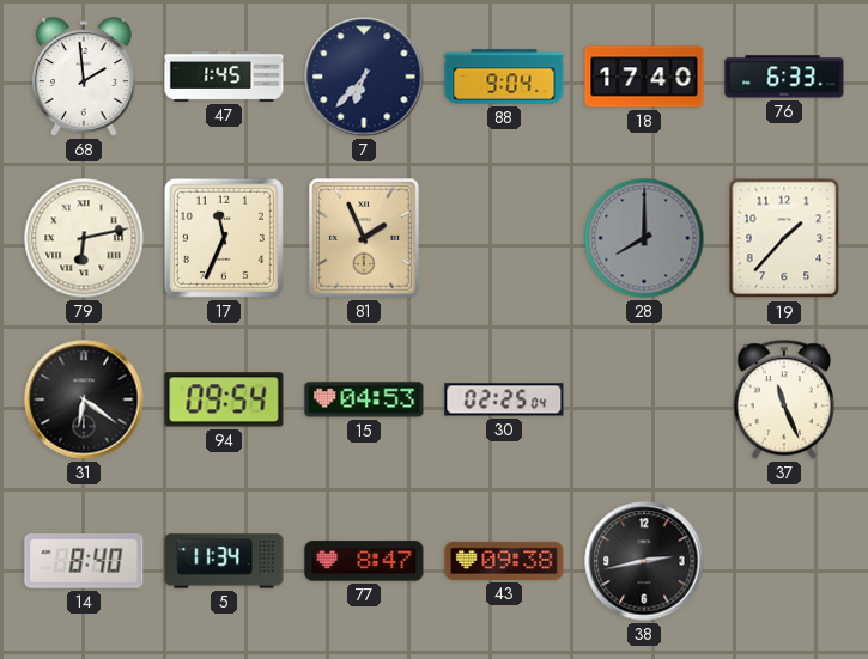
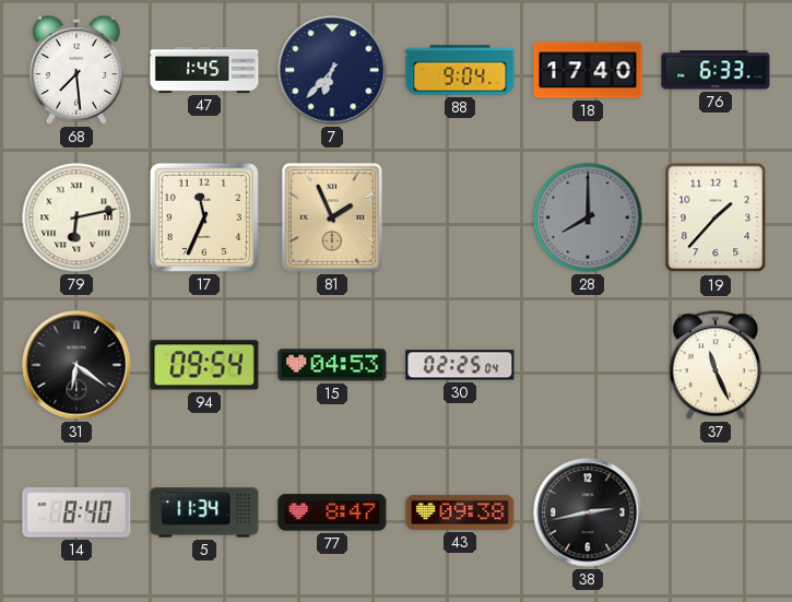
68: 1:59 -> 7:29 (76, 70)
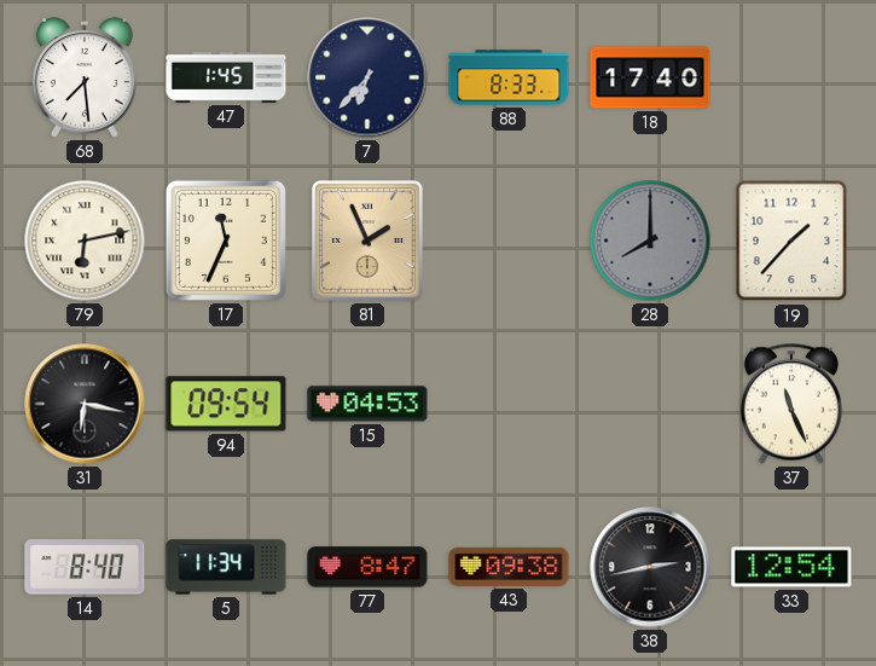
88: 9:04 -> 8:33 (509, 77)
76: 6:33 -> none (716, 70)
31: 6:21 -> 6:17 (85, 404)
30: 02:25 -> none (460, 365)
33: none -> 12:54 (791, 567)
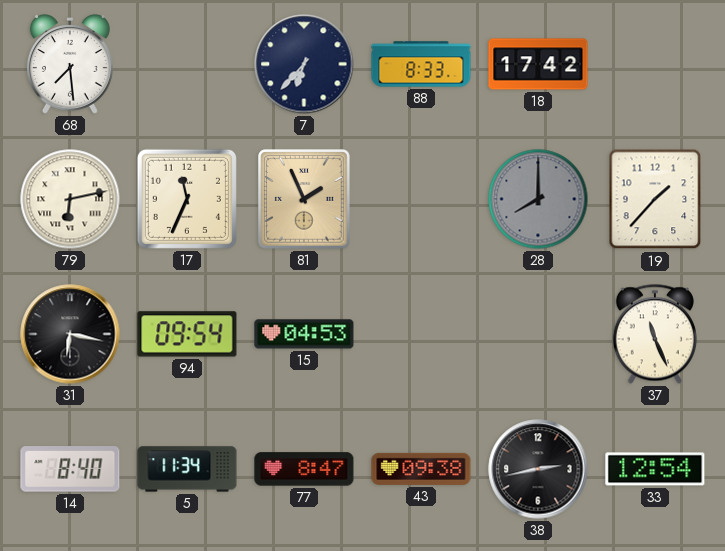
47: 1:45 -> none (226, 79)
18: 17:40 -> 17:42 (538, 64)
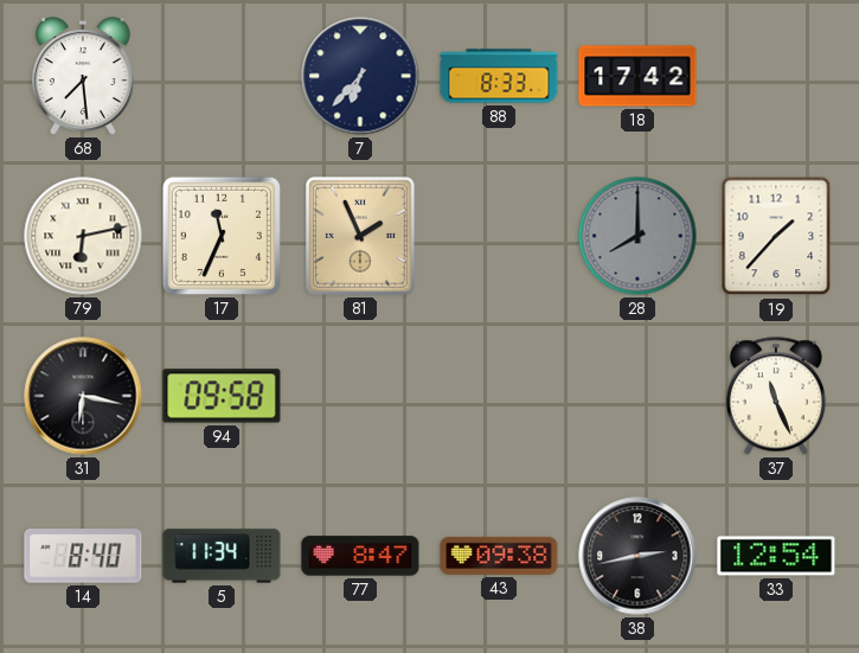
94: 09:54 -> 09:58 (222, 396)
15: 04:53 -> none (304, 334)
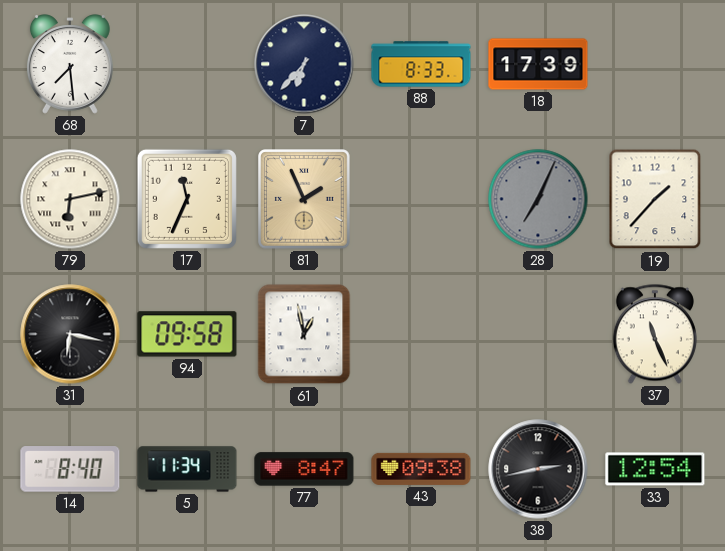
18: 17:42 -> 17:39 (538, 64)
28: 8:00 -> 7:04 (538, 199)
61: none -> 12:58 (304, 334)
